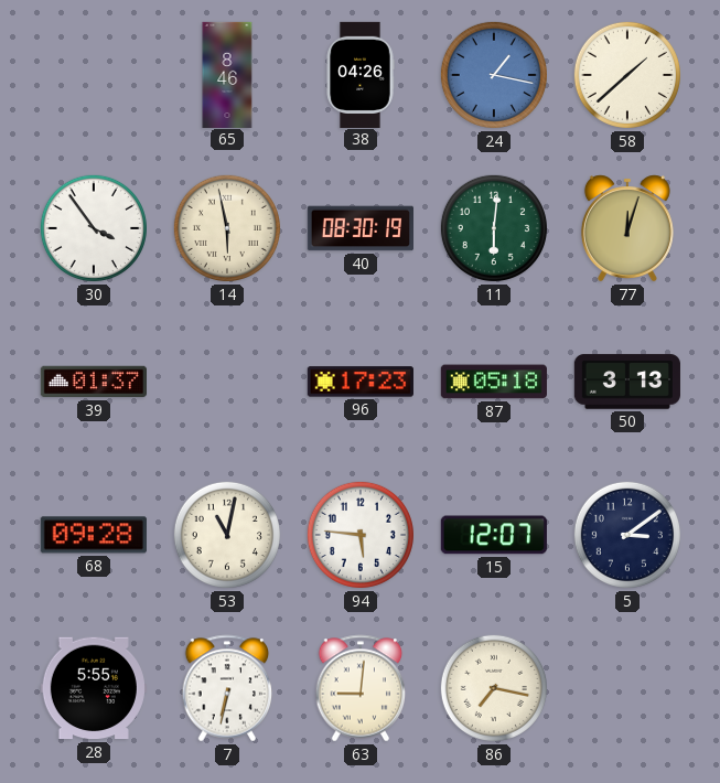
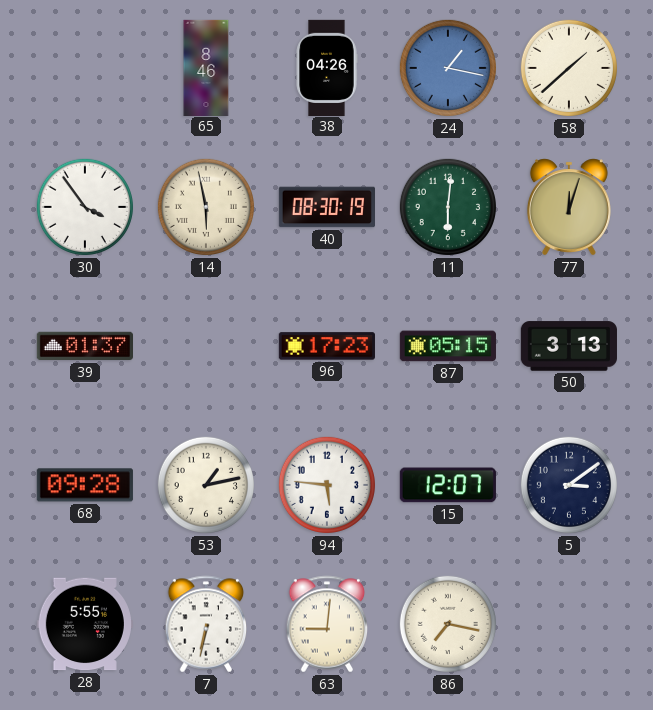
87: 05:18 -> 05:15 (448, 346)
53: 11:02 -> 1:13 (206, 485)
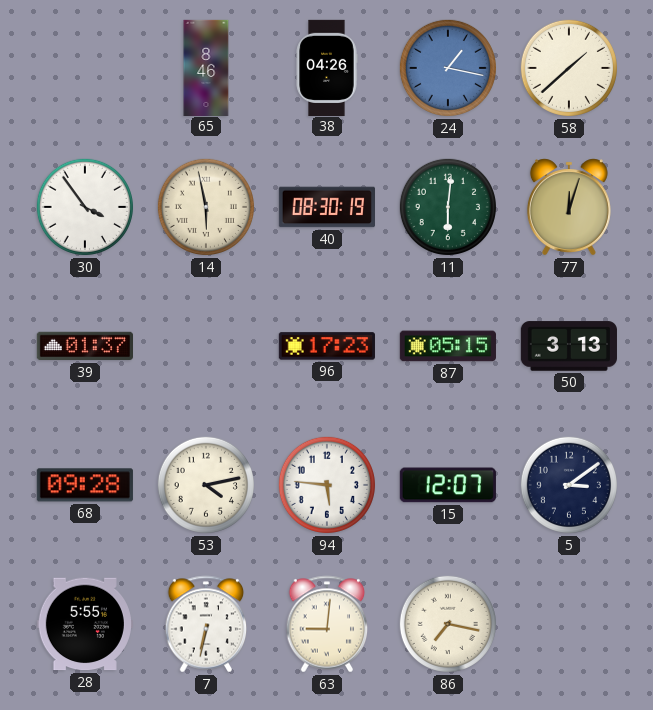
53: 1:13 -> 4:13 (206, 485)
